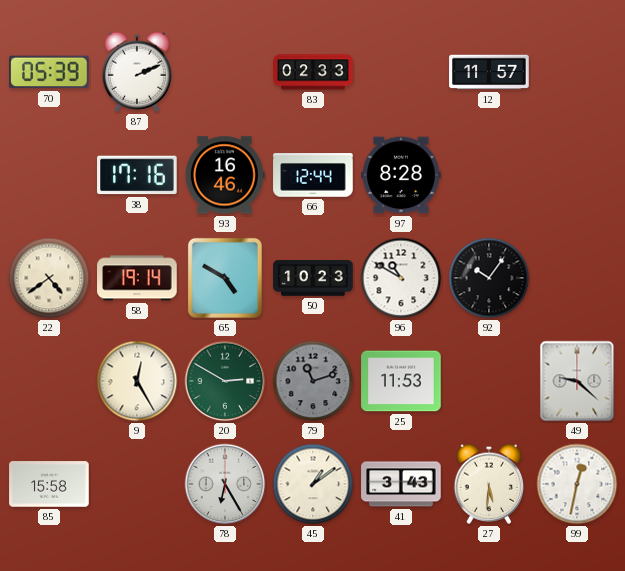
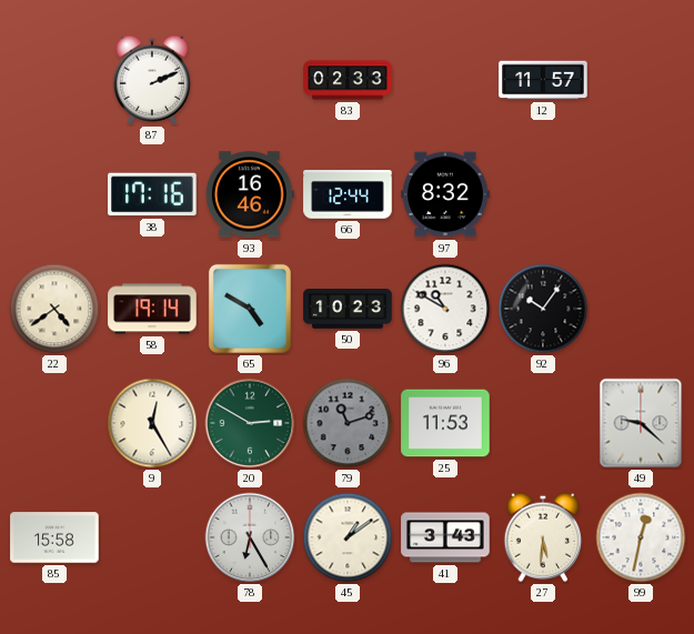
70: 05:39 -> none (49, 72)
97: 8:28 -> 8:32 (445, 194)
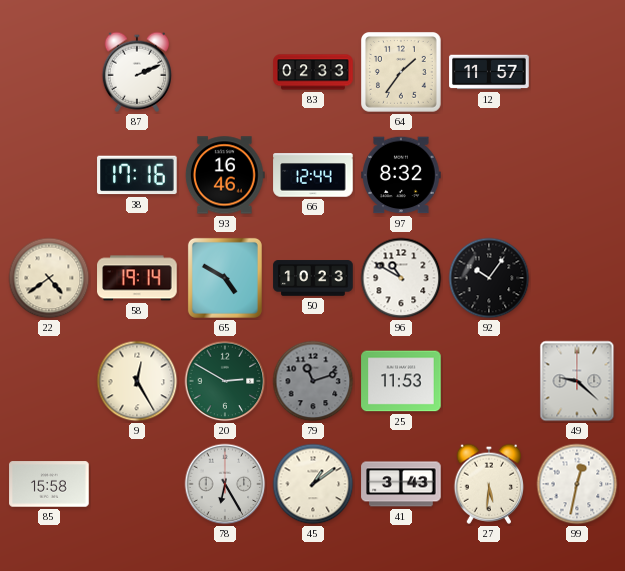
64: none -> 1:36 (402, 73)
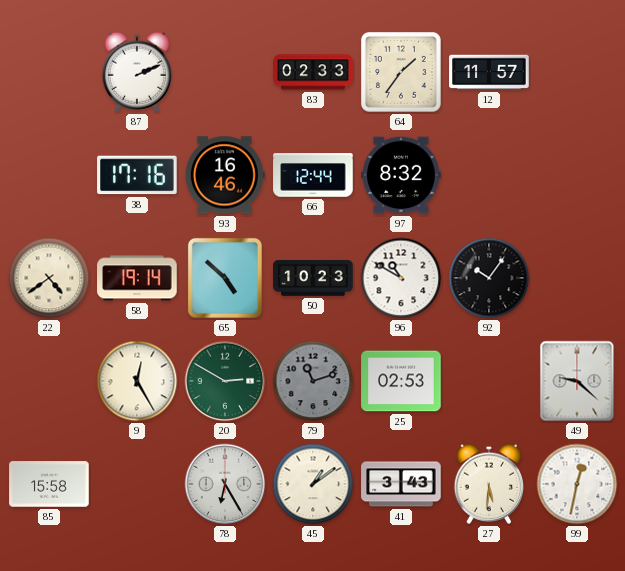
65: 4:50 -> 4:52 (225, 278)
25: 11:53 -> 02:53 (401, 381)
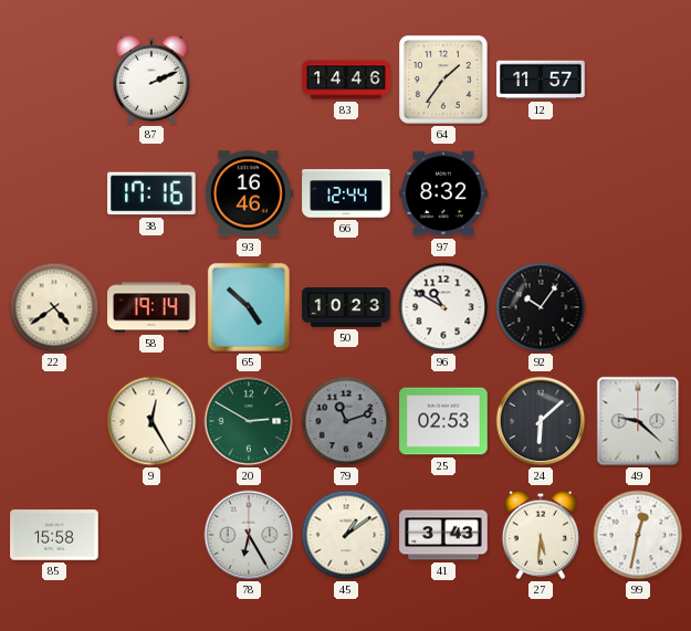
83: 02:33 -> 14:46 (346, 80)
24: none -> 6:08 (541, 421)
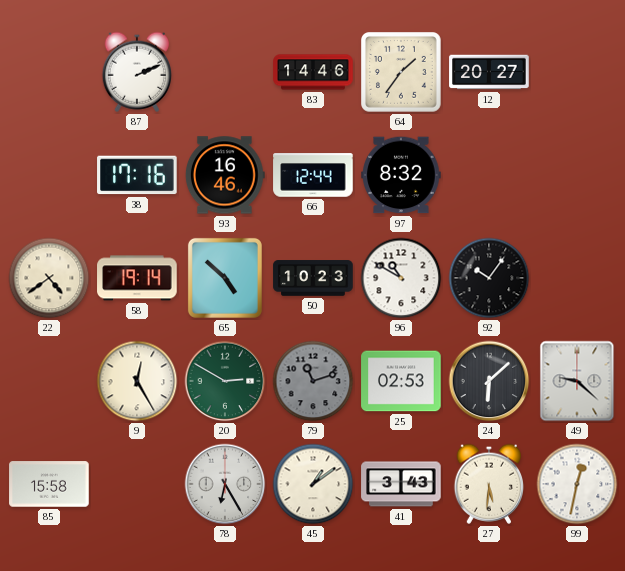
12: 11:57 -> 20:27 (489, 72)
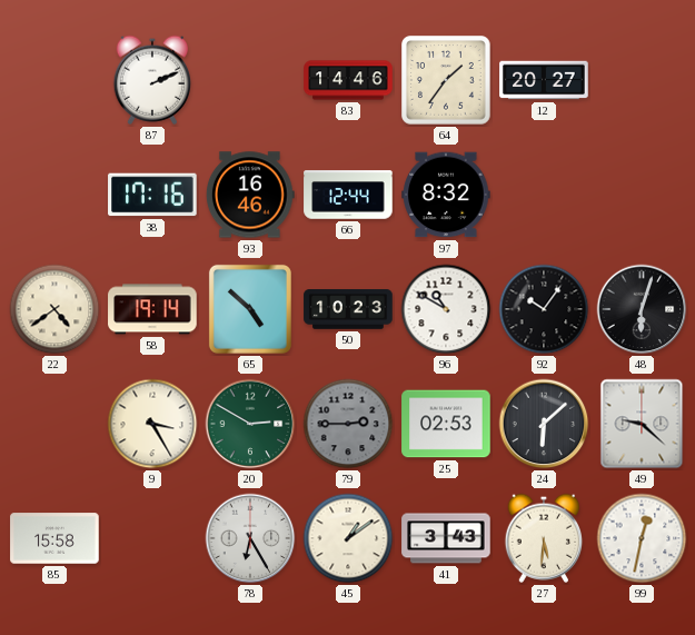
48: none -> 6:03 (642, 309)
9: 12:25 -> 3:25 (152, 424)
79: 11:12 -> 2:45 (348, 424)
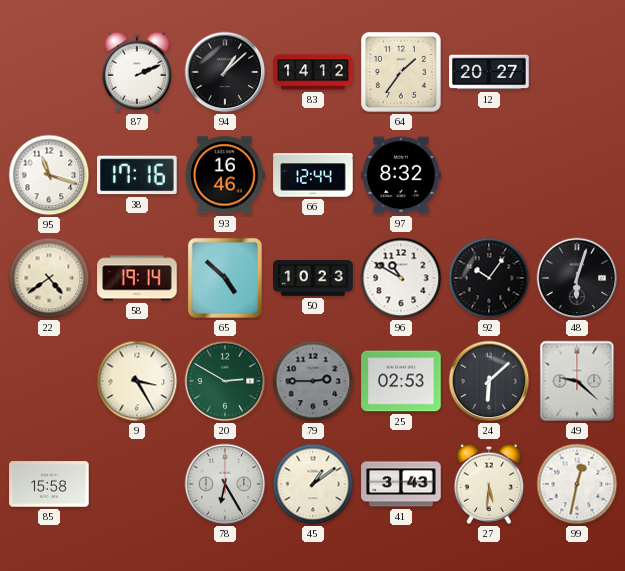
94: none -> 1:08 (225, 72)
83: 14:46 -> 14:12 (313, 72)
95: none -> 11:18 (49, 175)
